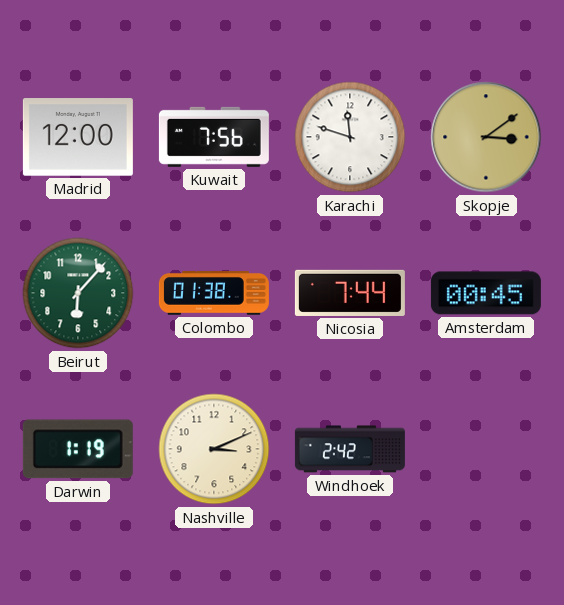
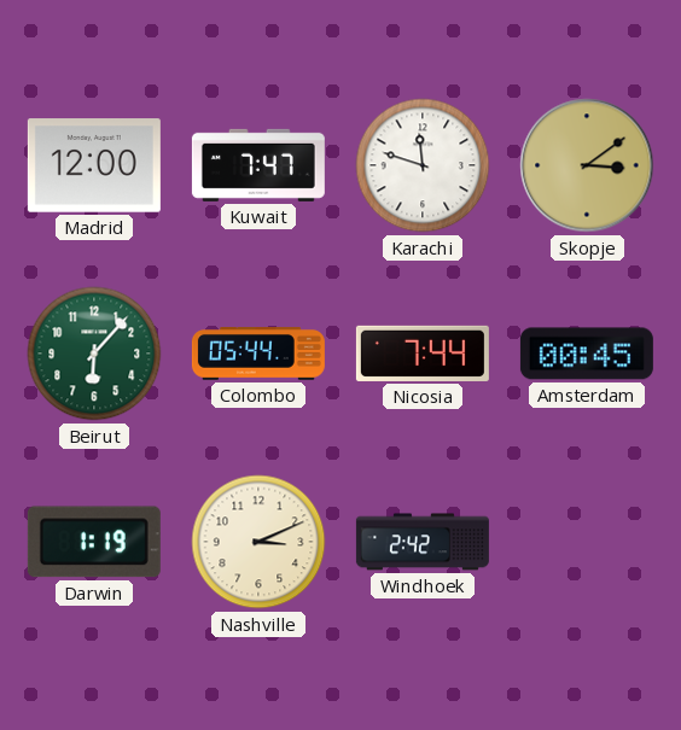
Kuwait: 7:56 -> 7:47 (258, 165)
Colombo: 01:38 -> 05:44 (258, 355)
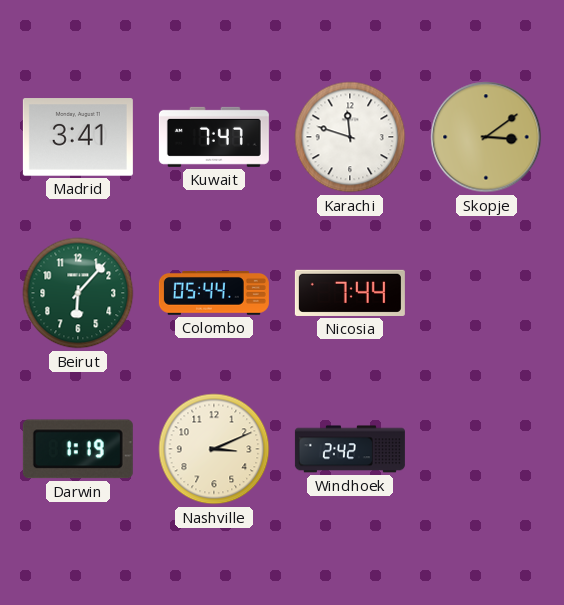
Madrid: 12:00 -> 3:41 (78, 137)
Amsterdam: 00:45 -> none (587, 354)
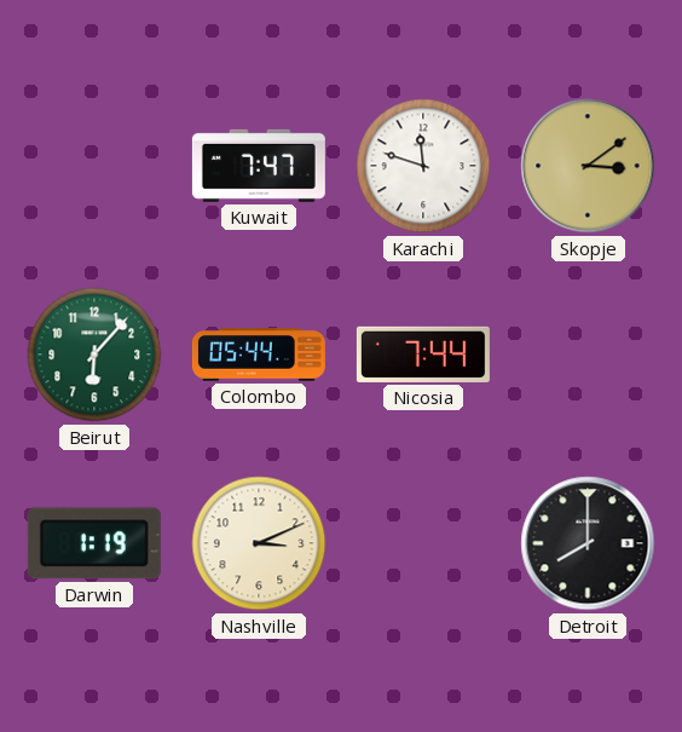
Madrid: 3:41 -> none (78, 137)
Windhoek: 2:42 -> none (350, 449)
Detroit: none -> 8:00 (588, 543)
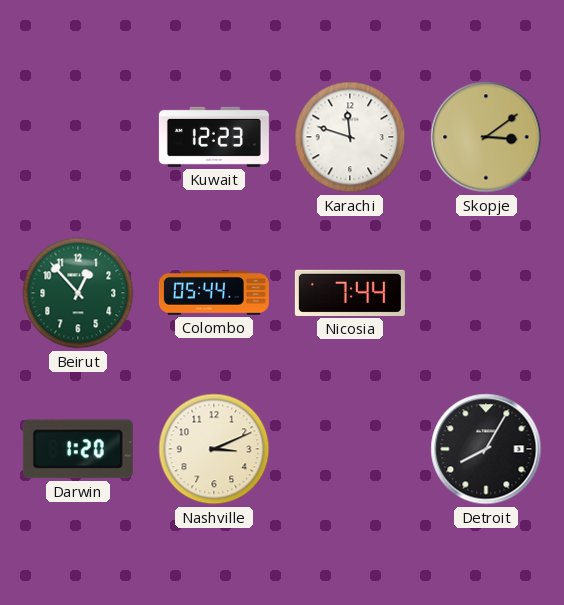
Kuwait: 7:47 -> 12:23 (214, 137)
Beirut: 6:07 -> 12:53 (78, 293)
Darwin: 1:19 -> 1:20 (78, 449)
Detroit: 8:00 -> 8:05 (486, 449)
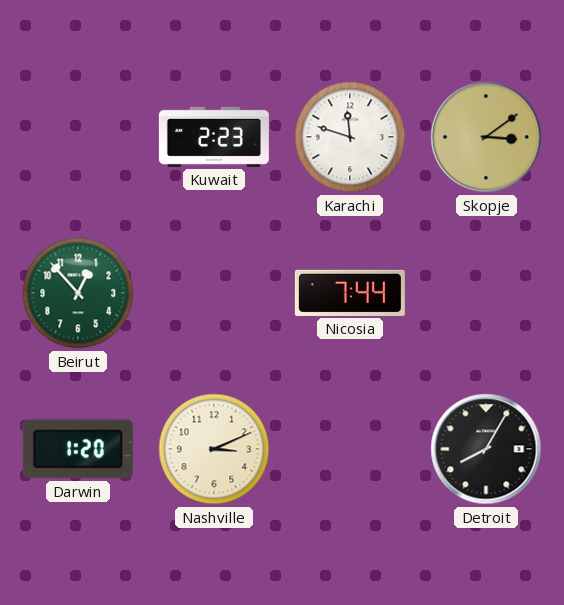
Kuwait: 12:23 -> 2:23 (214, 137)
Colombo: 05:44 -> none (214, 294)
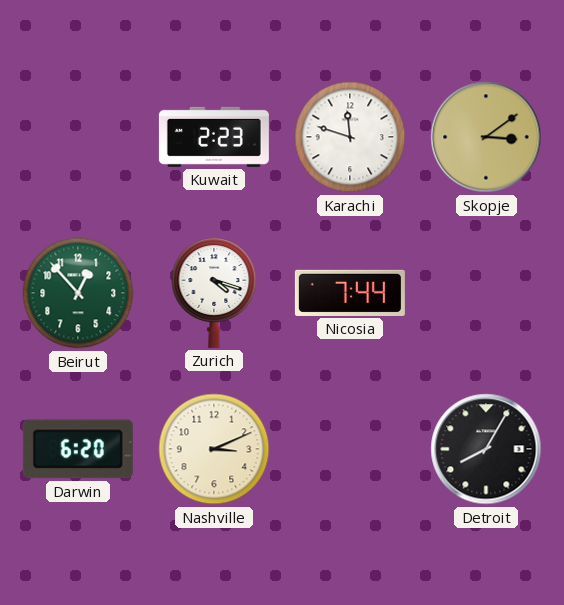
Zurich: none -> 4:18 (214, 293)
Darwin: 1:20 -> 6:20 (78, 449)
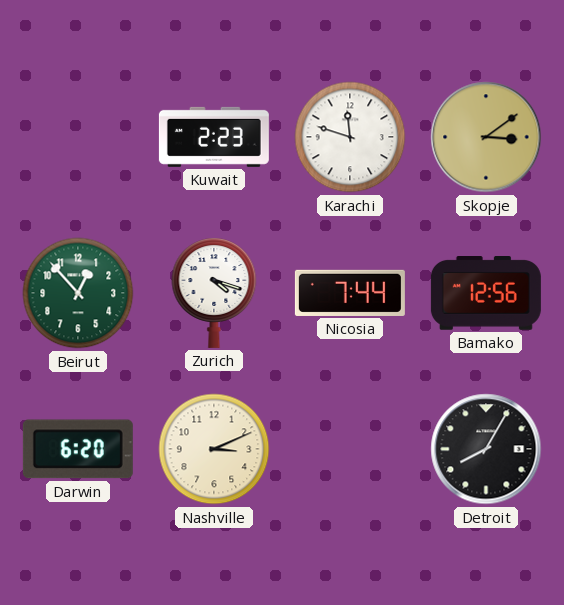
Bamako: none -> 12:56 (486, 294)
